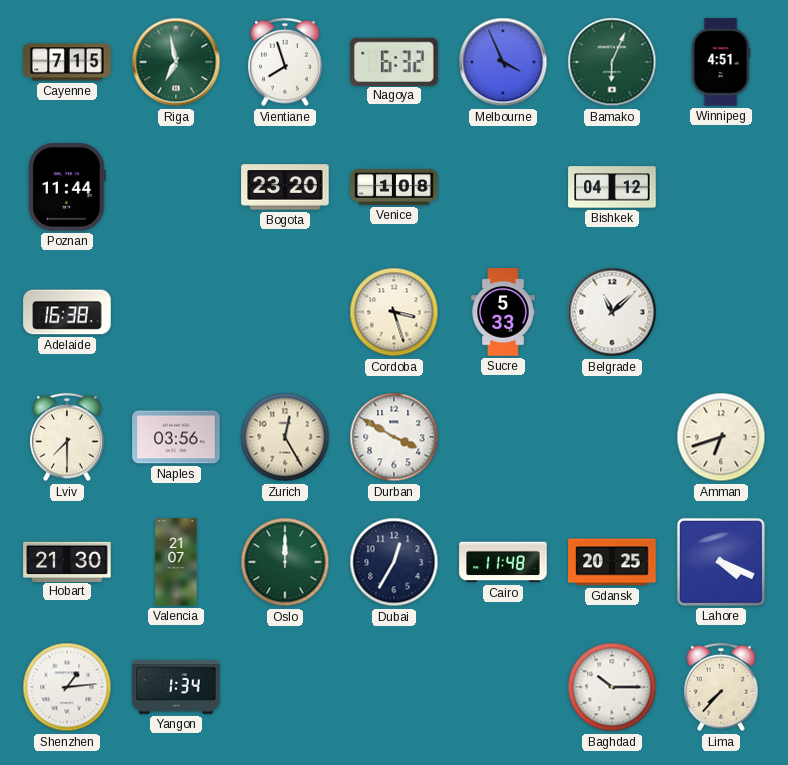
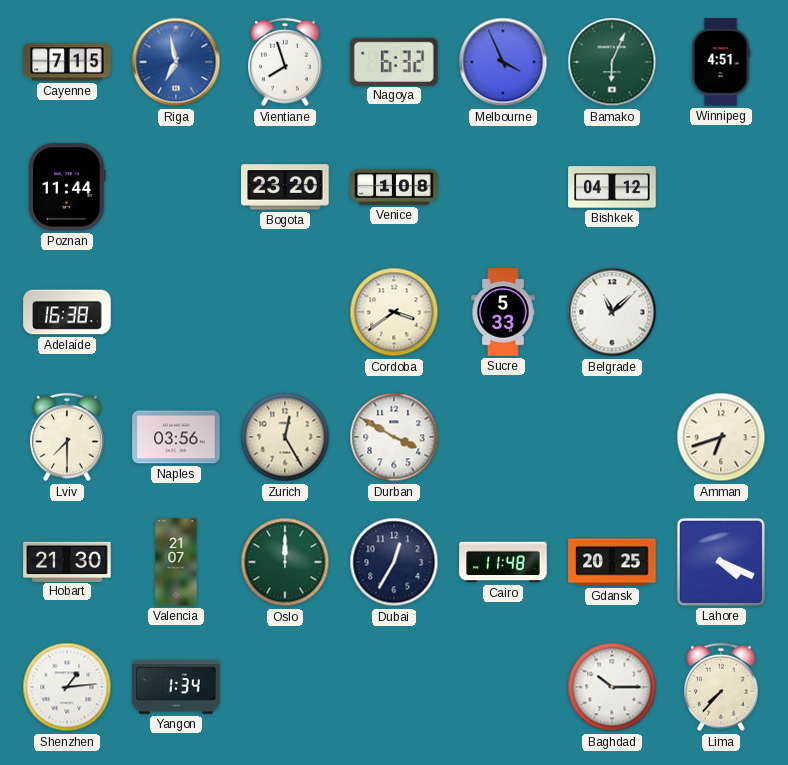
Riga dial: green -> blue (176, 62)
Cordoba: 3:27 -> 3:39 (394, 312)
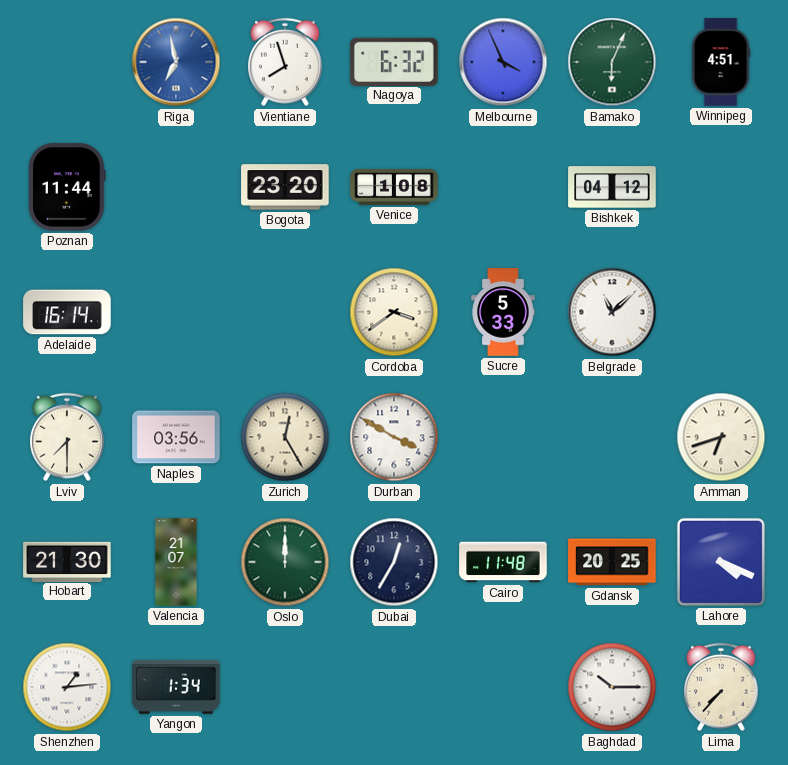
Cayenne: 7:15 -> none (67, 62)
Adelaide: 16:38 -> 16:14 (67, 312)
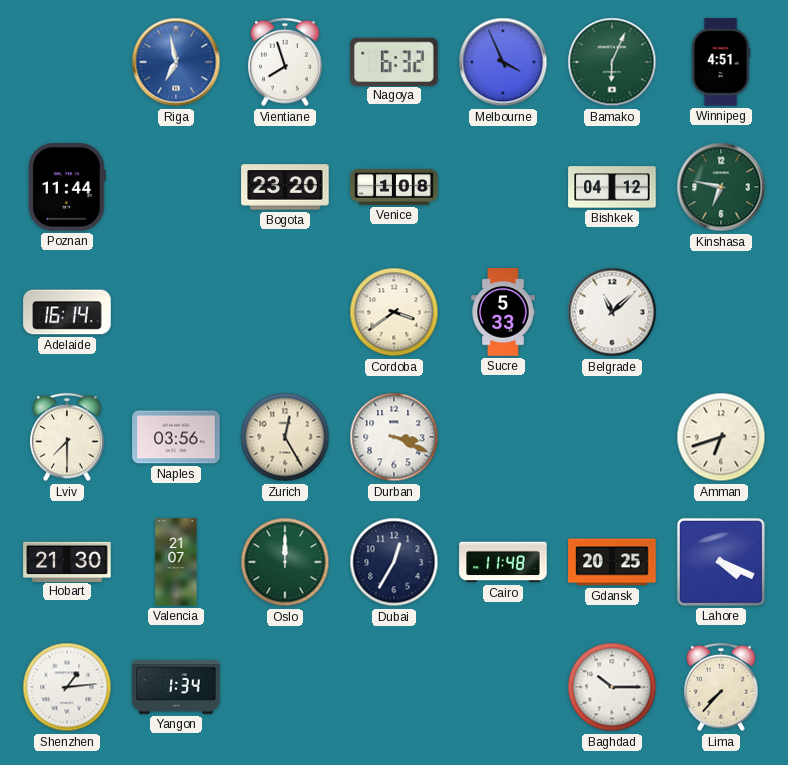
Kinshasa: none -> 6:47 (721, 187)
Durban: 3:50 -> 3:19 (394, 437)
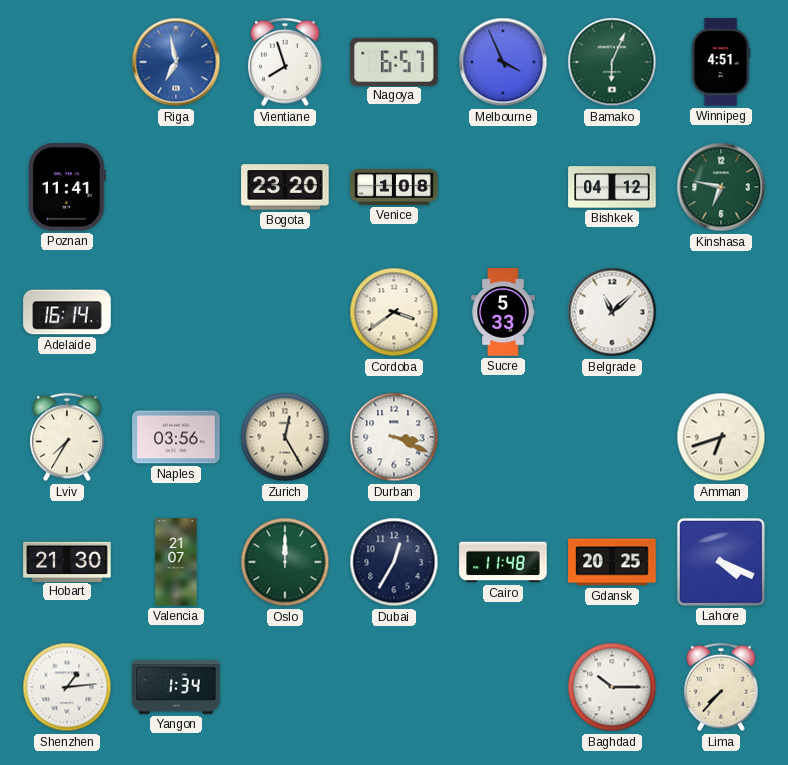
Nagoya: 6:32 -> 6:57 (394, 61)
Poznan: 11:44 -> 11:41 (67, 187)
Lviv: 7:30 -> 7:35 (67, 437)
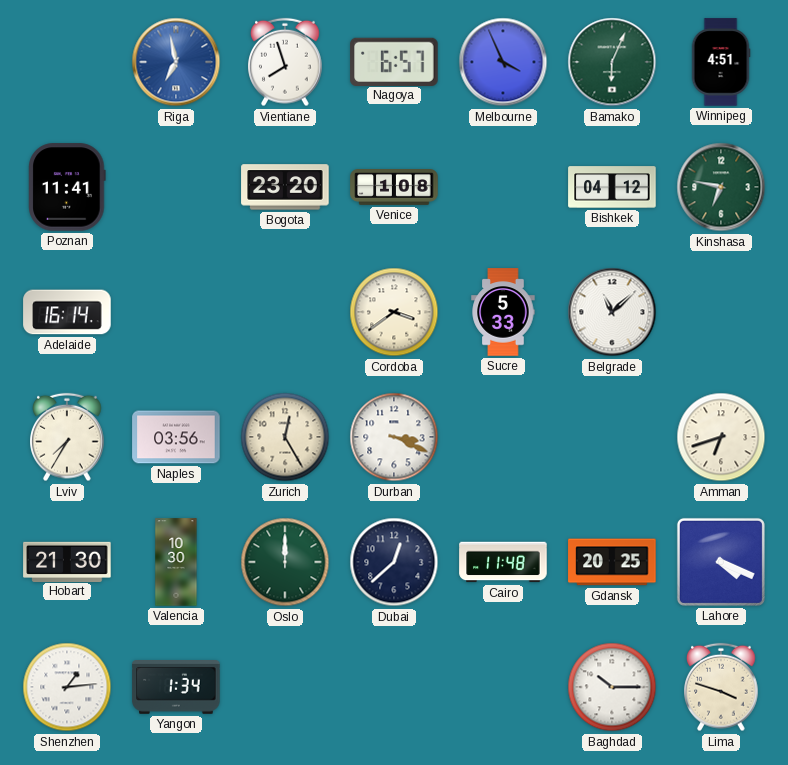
Valencia: 21:07 -> 10:30 (176, 562)
Dubai: 12:35 -> 12:38 (394, 562)
Lima: 7:37 -> 3:48 (721, 687)
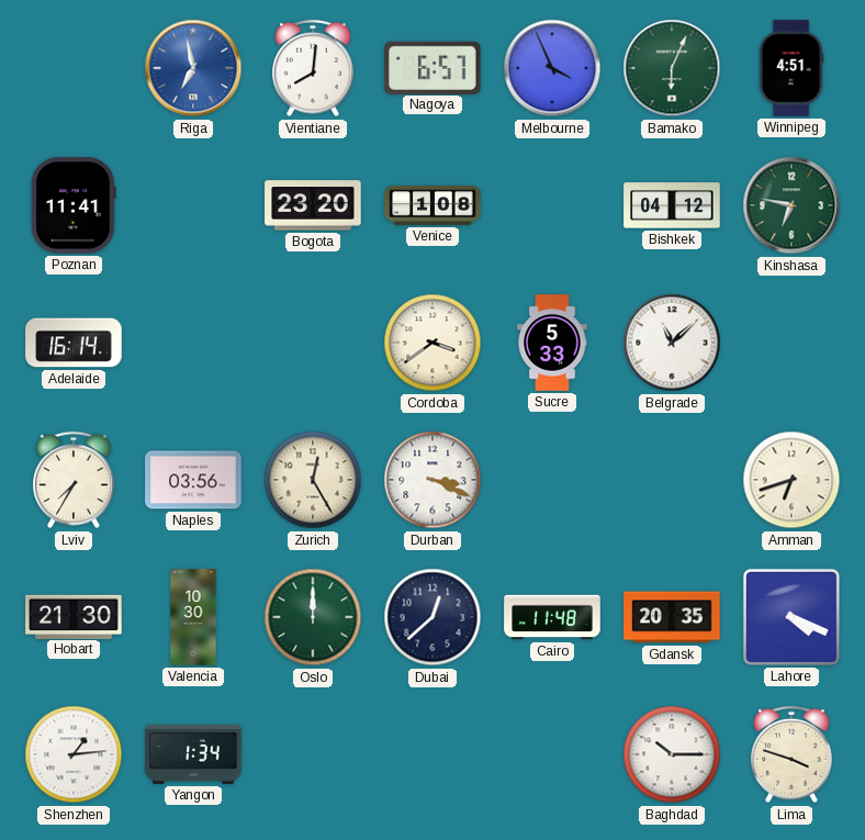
Vientiane: 7:57 -> 8:01 (313, 68)
Gdansk: 20:25 -> 20:35 (672, 617)
